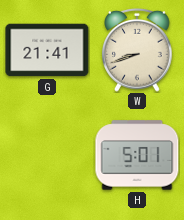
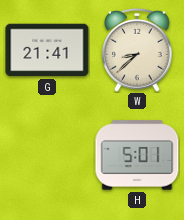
W: 8:42 -> 8:38 (138, 50)
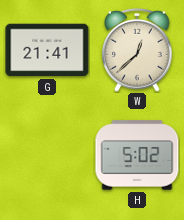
W: 8:38 -> 12:38 (138, 50)
H: 5:01 -> 5:02 (137, 155)
